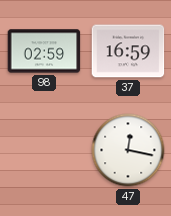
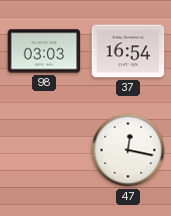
98: 02:59 -> 03:03 (44, 51)
37: 16:59 -> 16:54 (128, 51)
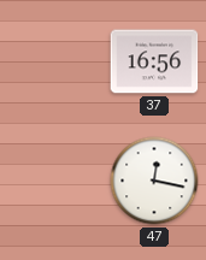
98: 03:03 -> none (44, 51)
37: 16:54 -> 16:56 (154, 61)
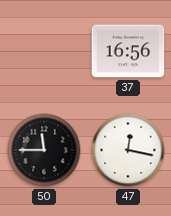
50: none -> 11:45 (44, 150)
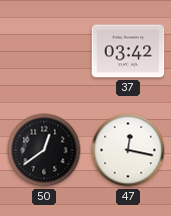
37: 16:56 -> 03:42 (128, 51)
50: 11:45 -> 12:39 (44, 150)
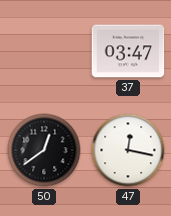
37: 03:42 -> 03:47 (128, 51)
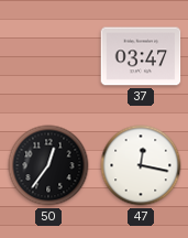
50: 12:39 -> 12:36 (48, 165)
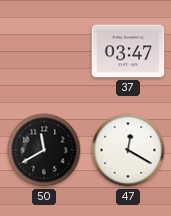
50: 12:36 -> 11:40 (44, 150)
47: 12:17 -> 12:20 (128, 150)
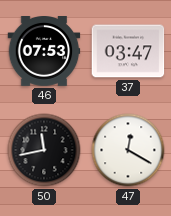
46: none -> 07:53 (44, 52)
50: 11:40 -> 11:43 (44, 150)
